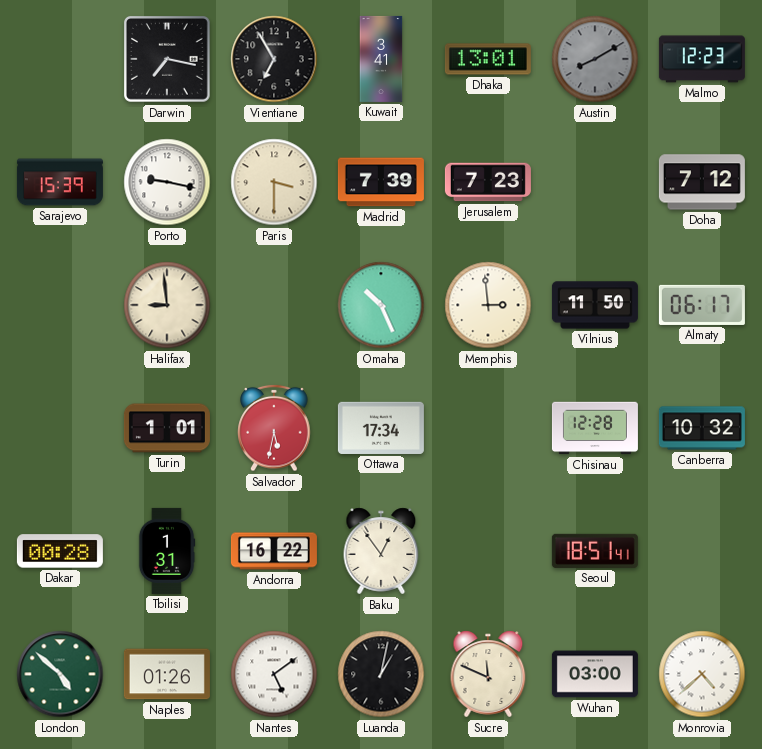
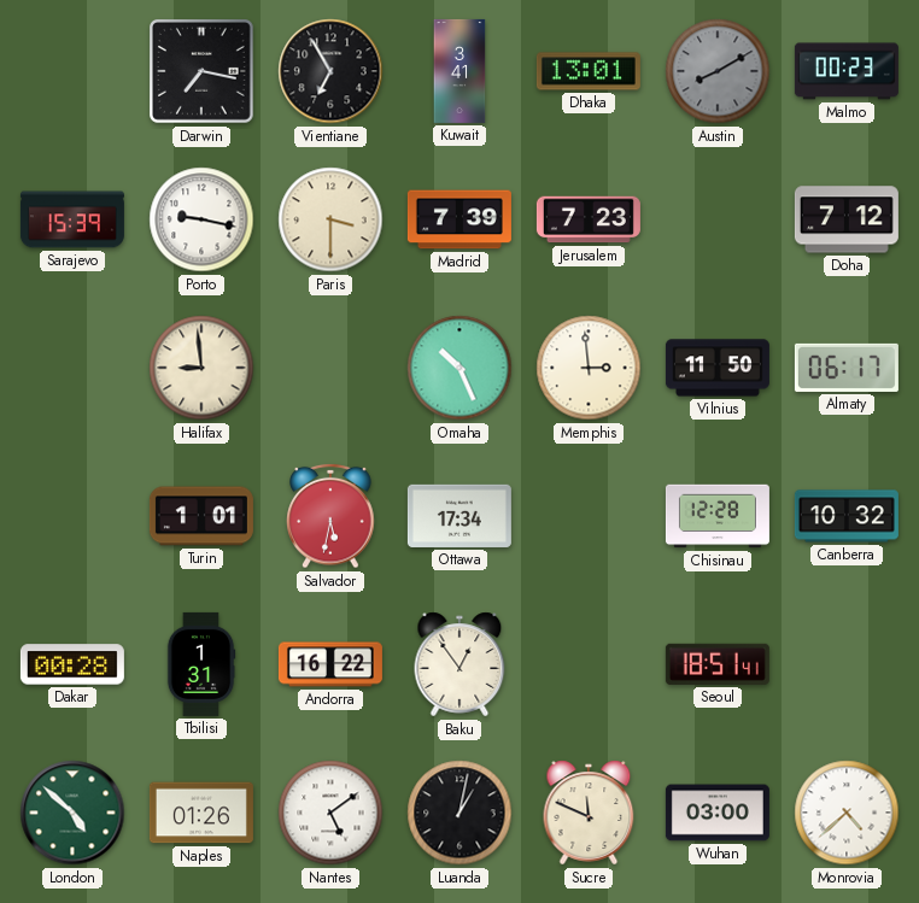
Malmo: 12:23 -> 00:23 (847, 71)
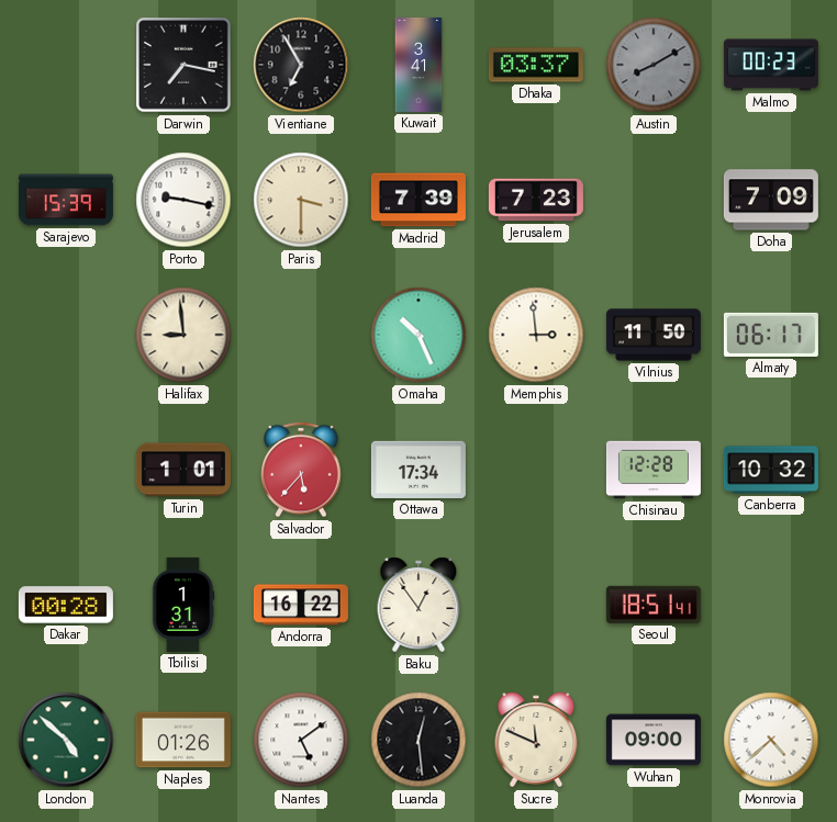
Dhaka: 13:01 -> 03:37 (536, 65)
Doha: 7:12 -> 7:09 (771, 200)
Salvador: 5:32 -> 5:37 (301, 470)
Luanda: 1:02 -> 12:29 (418, 740)
Wuhan: 03:00 -> 09:00 (654, 740)
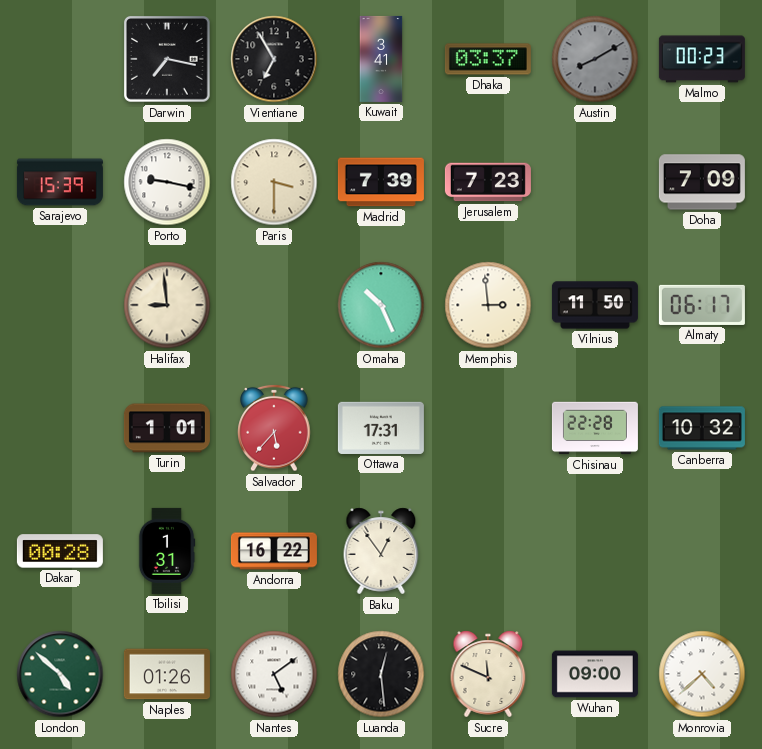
Ottawa: 17:34 -> 17:31 (381, 428)
Chisinau: 12:28 -> 22:28 (595, 428)
Seoul: 18:51 -> none (654, 605)
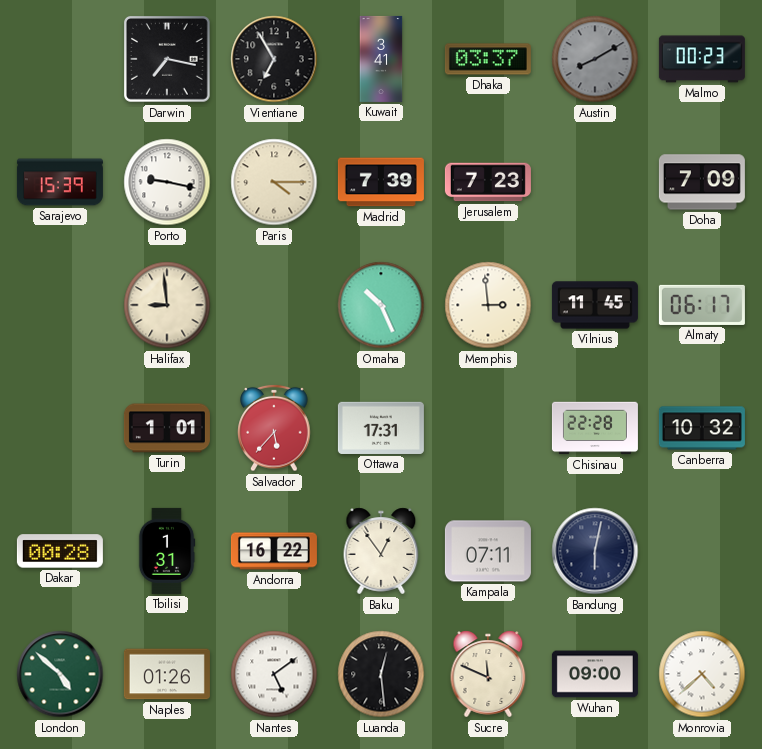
Paris: 3:30 -> 4:15 (274, 182)
Vilnius: 11:50 -> 11:45 (595, 305)
Kampala: none -> 07:11 (488, 551)
Bandung: none -> 6:02 (595, 551)
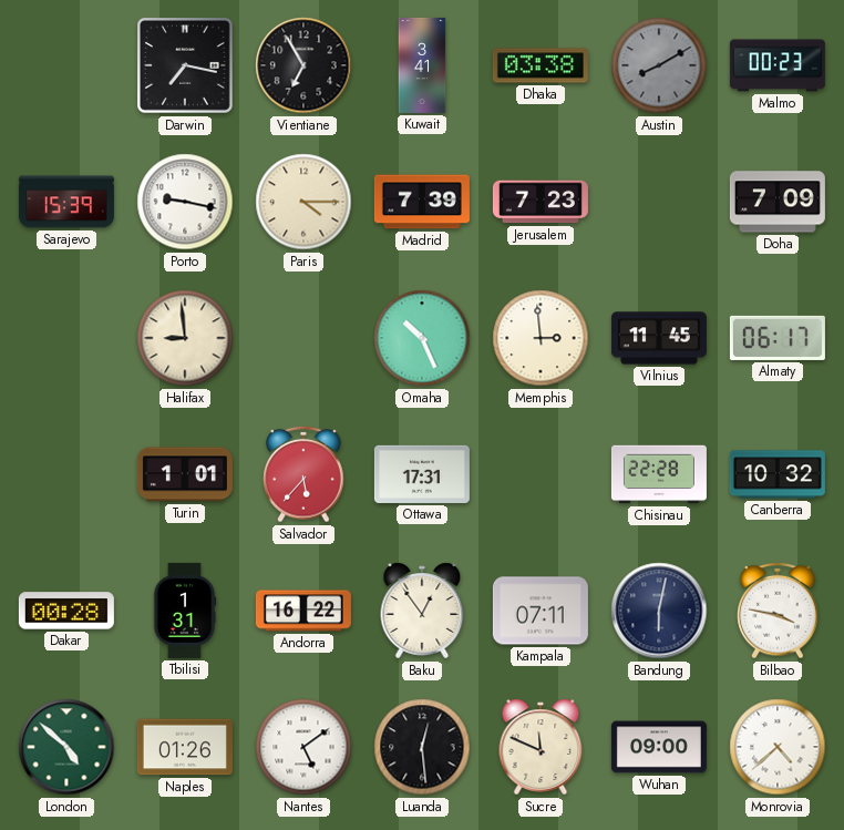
Dhaka: 03:37 -> 03:38 (541, 65)
Bilbao: none -> 3:47 (778, 611)
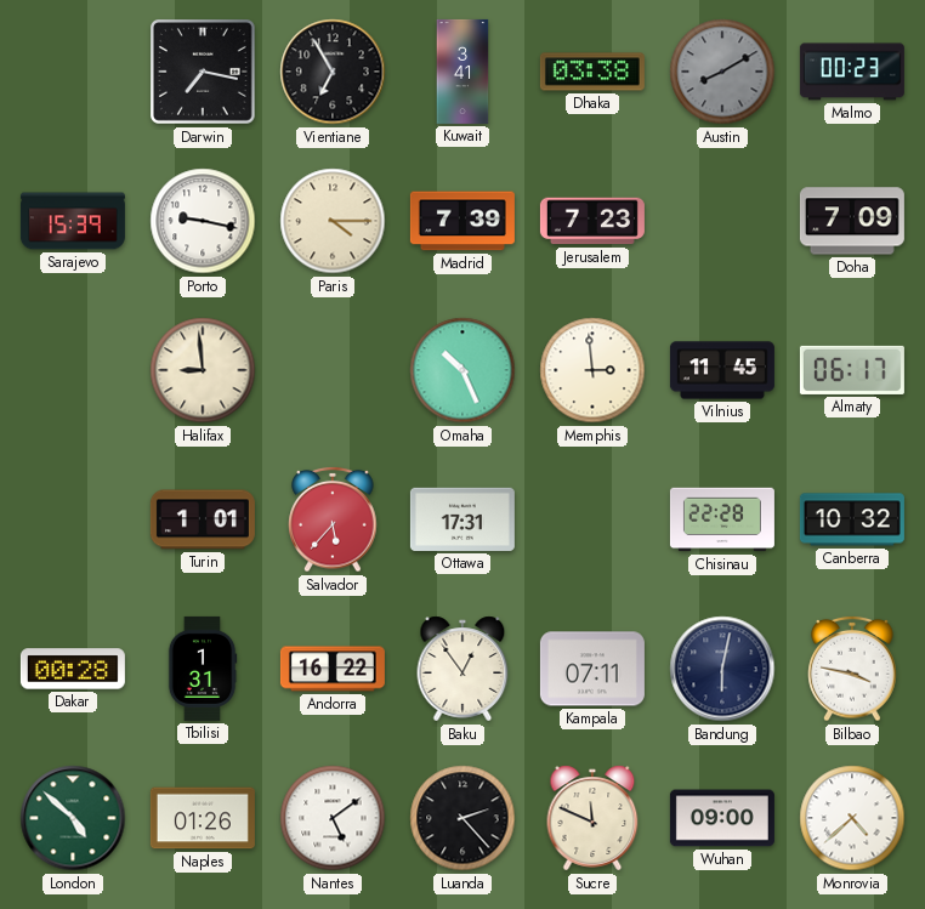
Luanda: 12:29 -> 2:23 (462, 818)
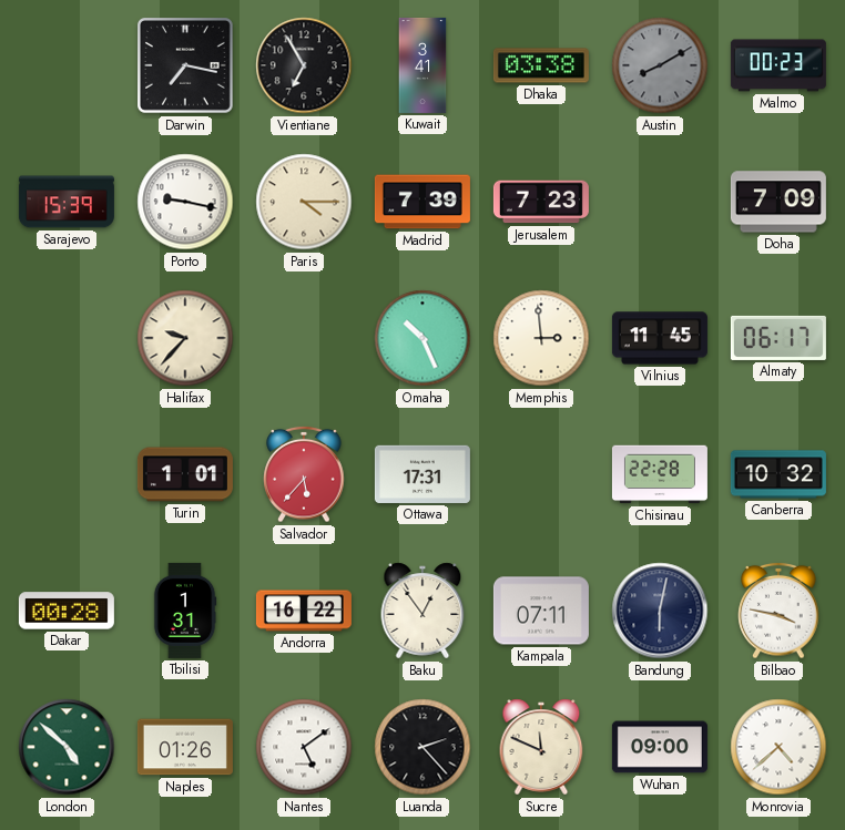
Halifax: 8:59 -> 9:37 (185, 338)
